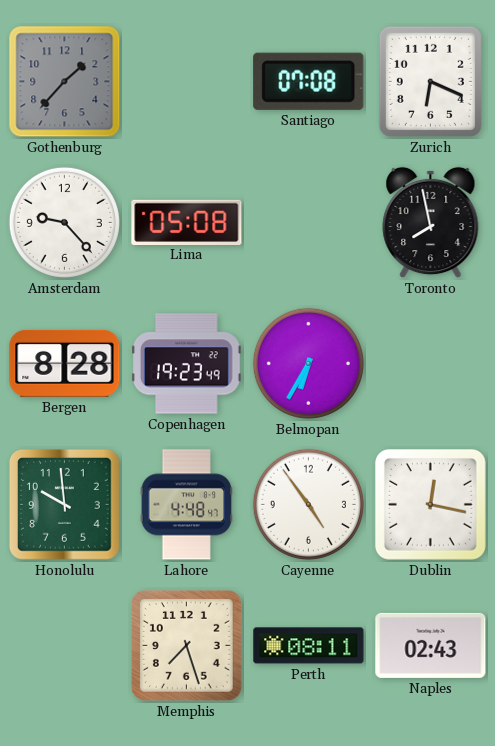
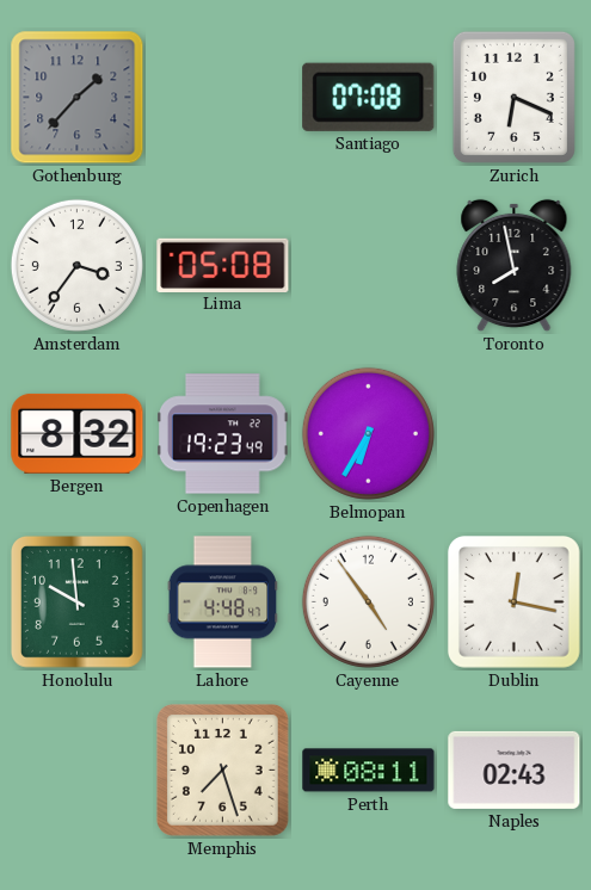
Amsterdam: 9:23 -> 3:36 (76, 265)
Bergen: 8:28 -> 8:32 (78, 433)
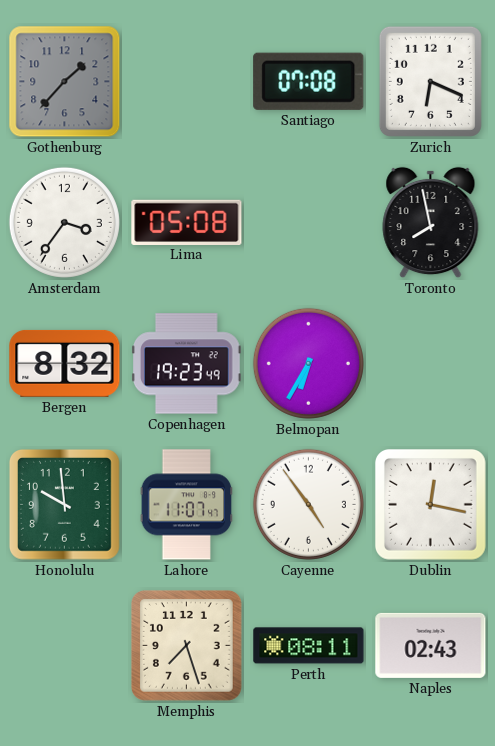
Lahore: 4:48 -> 11:07 (187, 505)
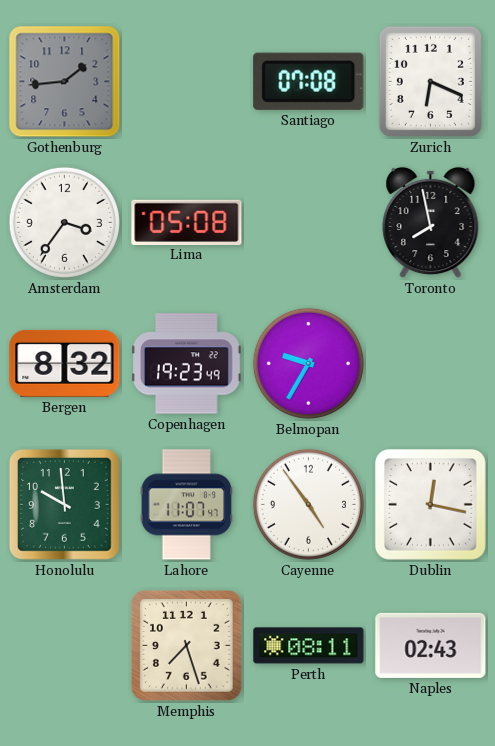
Gothenburg: 1:37 -> 1:44 (65, 82)
Belmopan: 6:35 -> 9:35 (308, 363)
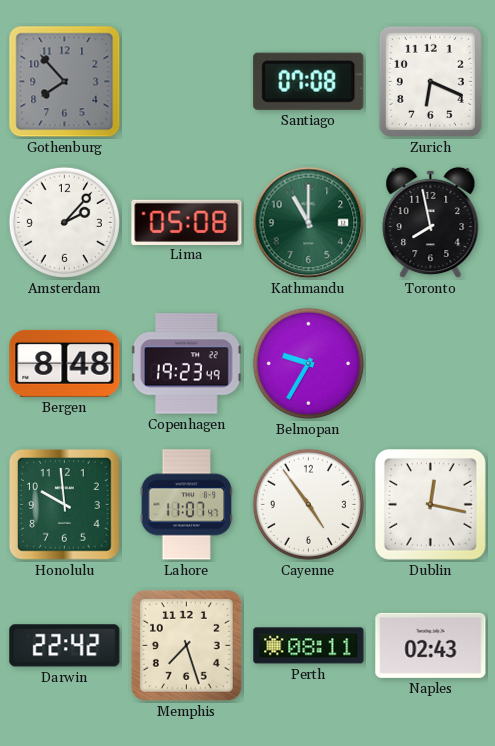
Gothenburg: 1:44 -> 7:53 (65, 82)
Amsterdam: 3:36 -> 2:07 (64, 222)
Kathmandu: none -> 11:00 (309, 223)
Bergen: 8:32 -> 8:48 (65, 363)
Darwin: none -> 22:42 (65, 646)
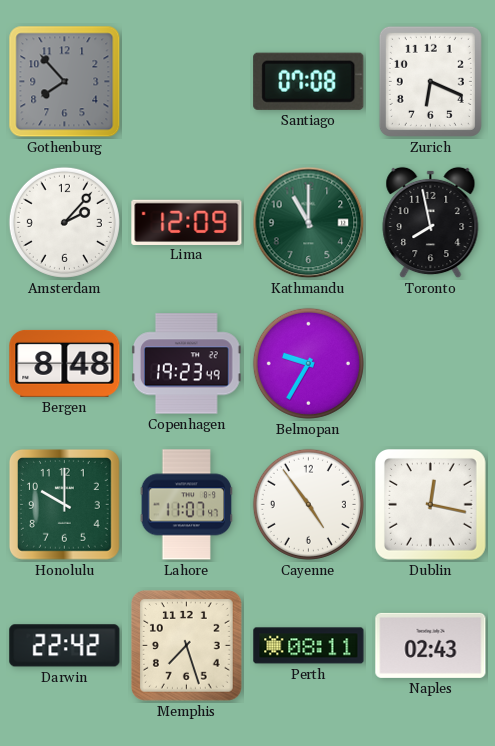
Lima: 05:08 -> 12:09 (187, 222)
Honolulu: 9:59 -> 10:00 (65, 505)
